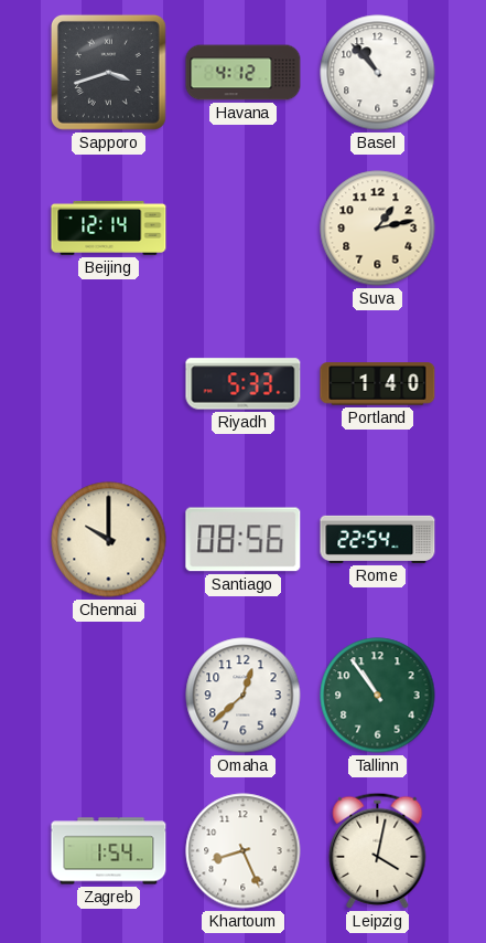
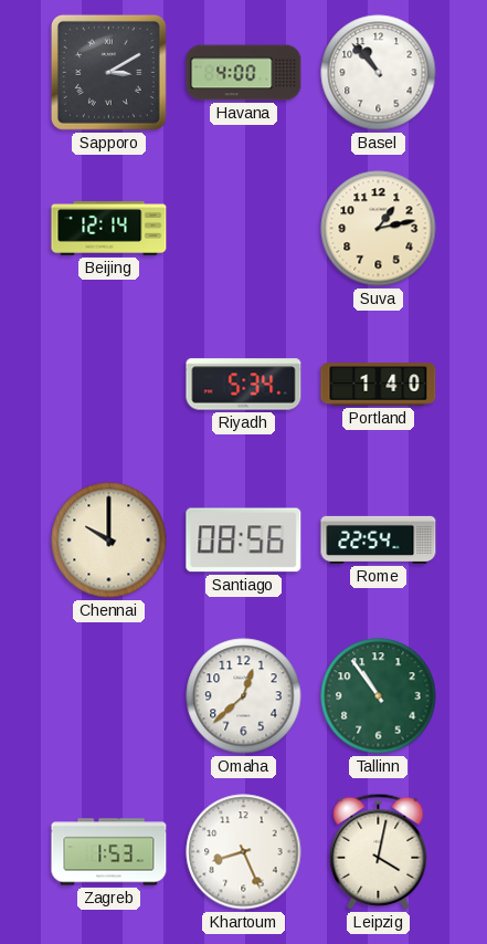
Sapporo: 3:42 -> 3:10 (108, 72)
Havana: 4:12 -> 4:00 (244, 73)
Riyadh: 5:33 -> 5:34 (244, 385)
Zagreb: 1:54 -> 1:53 (109, 852)
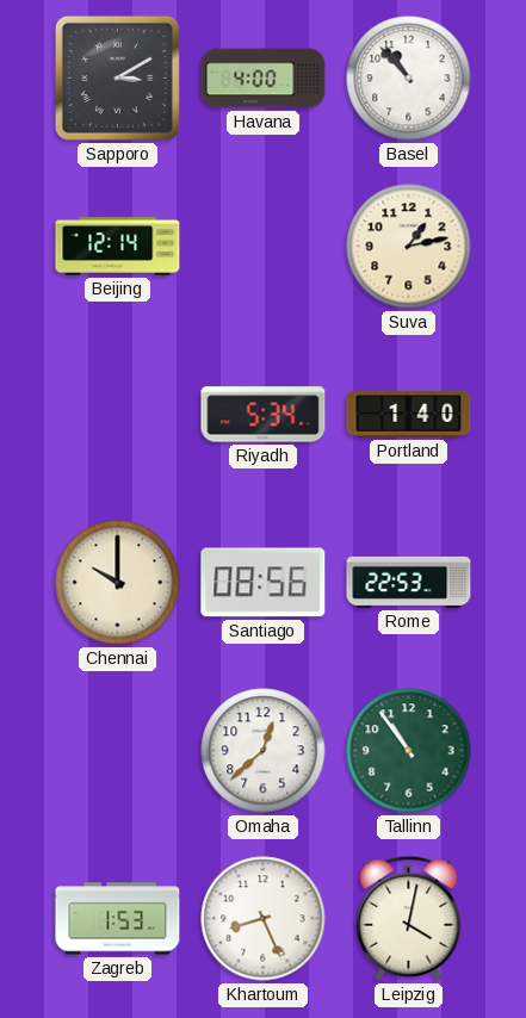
Rome: 22:54 -> 22:53 (409, 582)
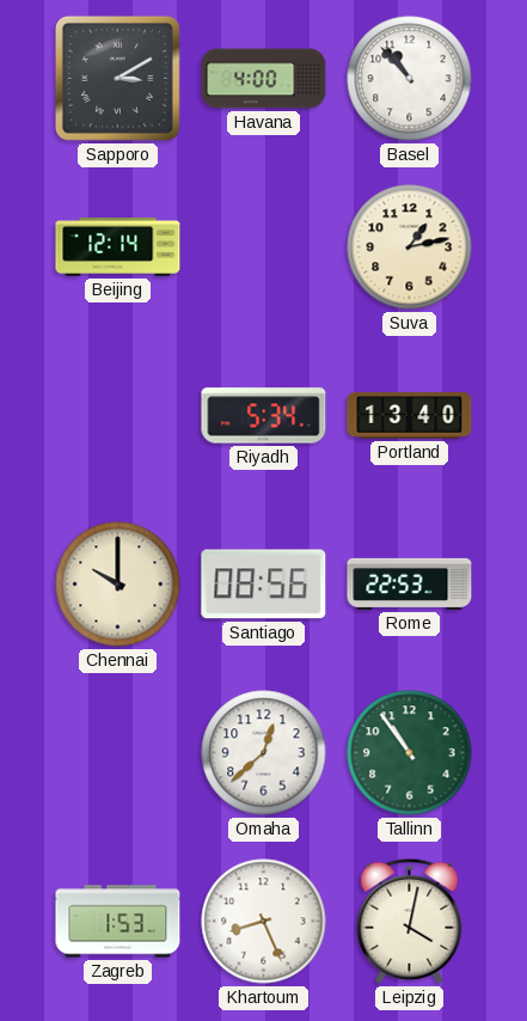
Portland: 1:40 -> 13:40 (410, 416)
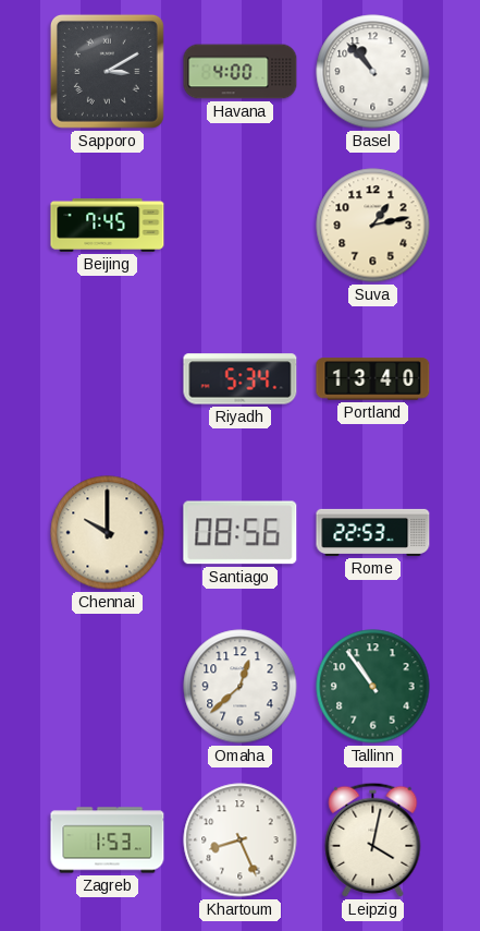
Beijing: 12:14 -> 7:45 (108, 226)
